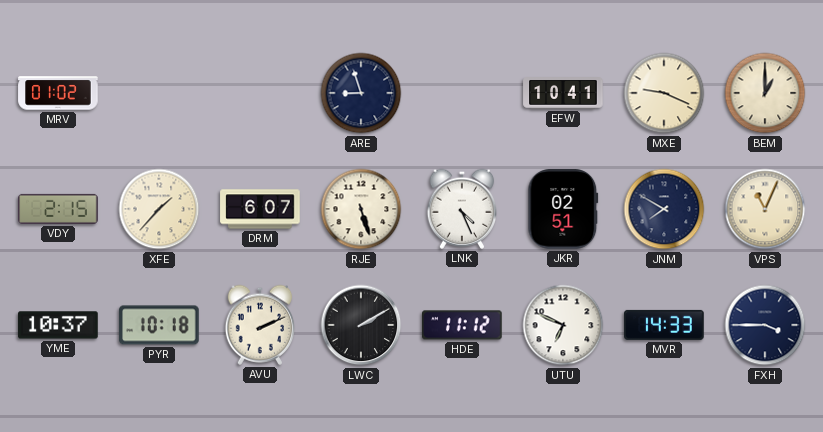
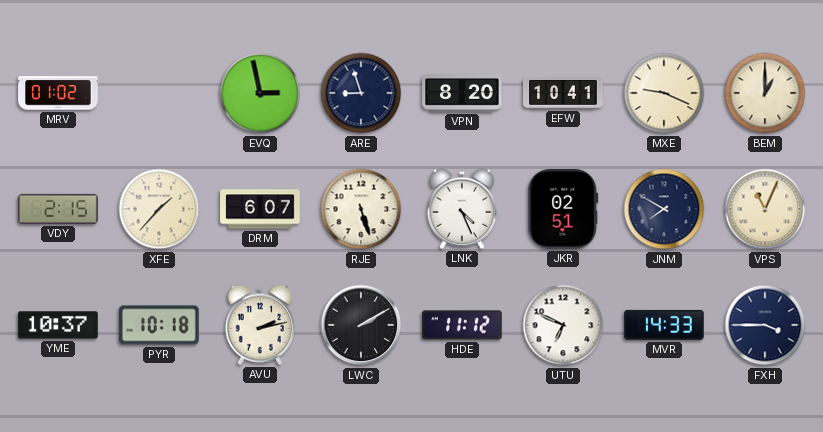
EVQ: none -> 2:58 (260, 93)
VPN: none -> 8:20 (462, 94)
AVU: 2:11 -> 2:13 (260, 325)
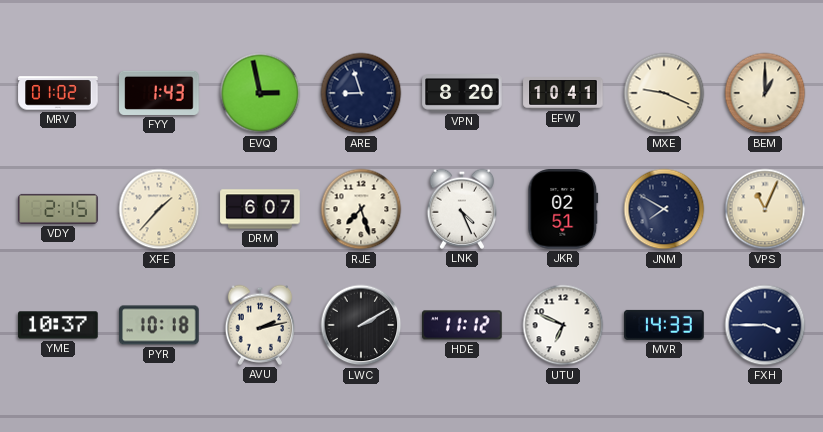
FYY: none -> 1:43 (159, 93)
RJE: 5:27 -> 7:27 (361, 209)
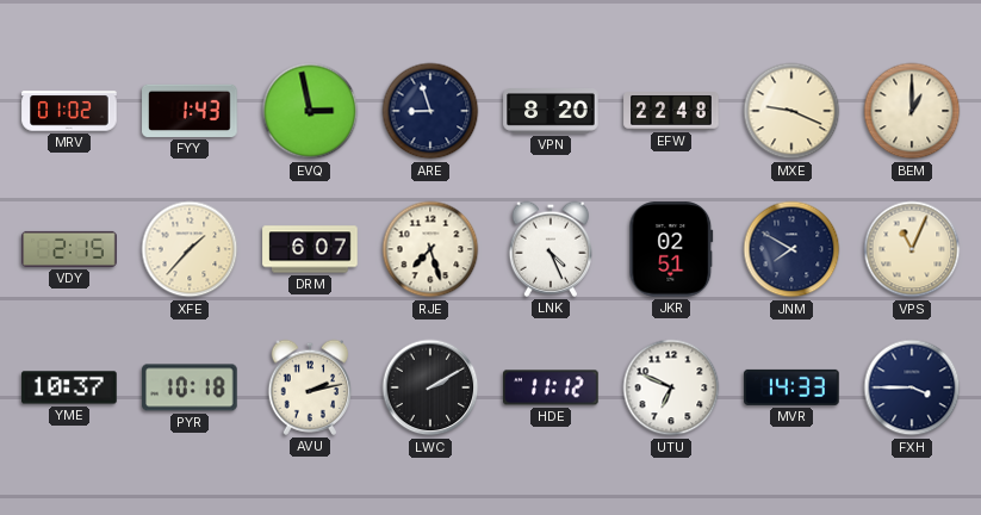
EFW: 10:41 -> 22:48 (671, 112)
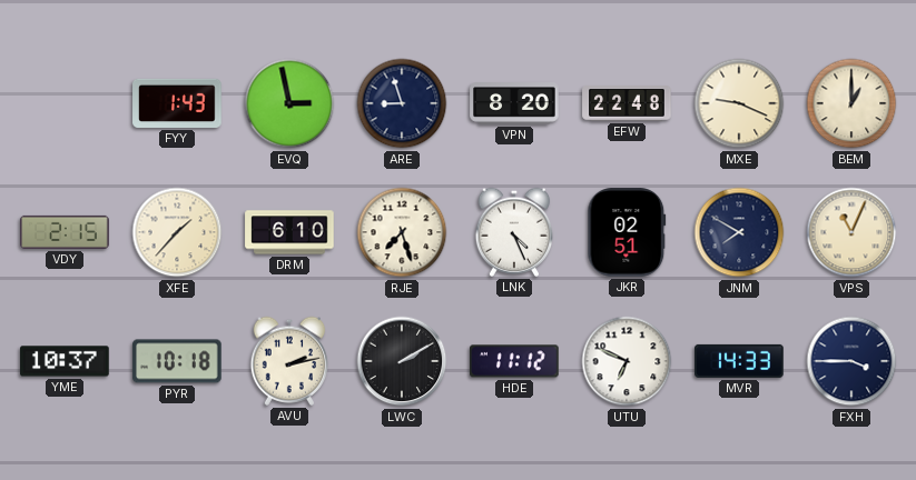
MRV: 01:02 -> none (69, 111)
DRM: 6:07 -> 6:10 (289, 232)
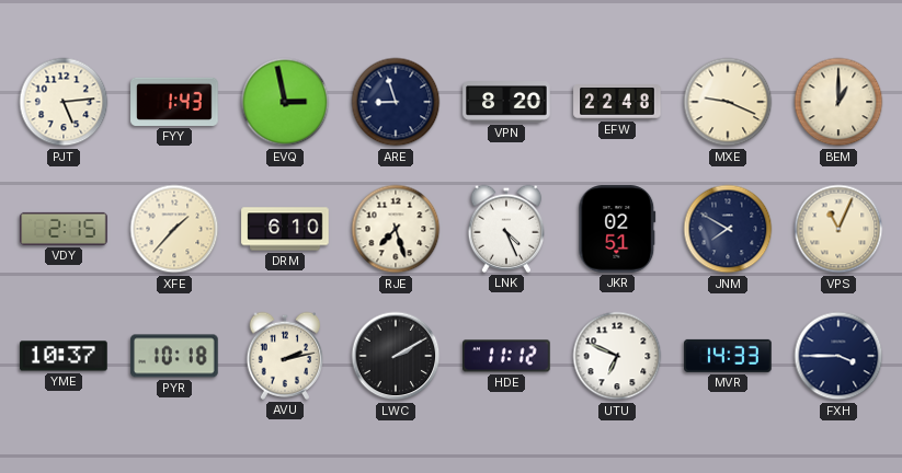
PJT: none -> 5:14 (64, 102)
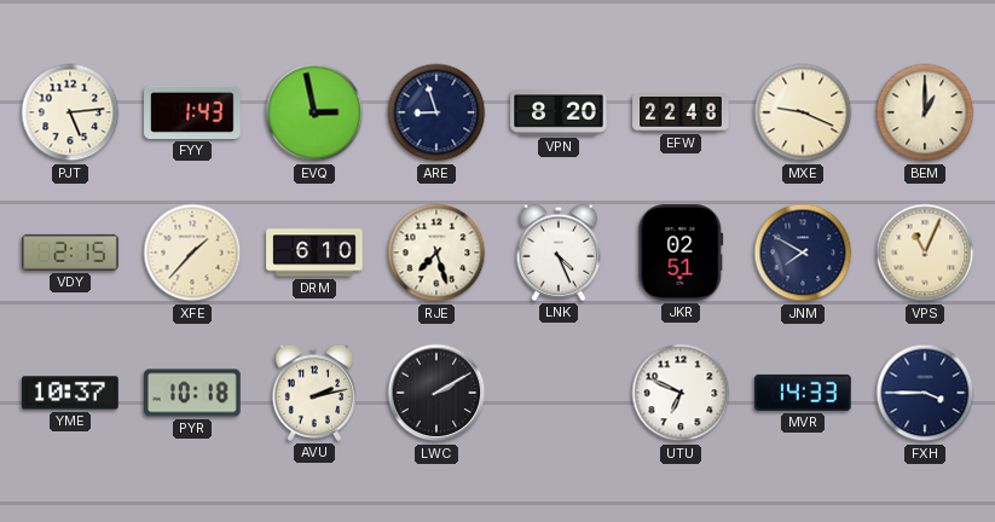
HDE: 11:12 -> none (507, 356)
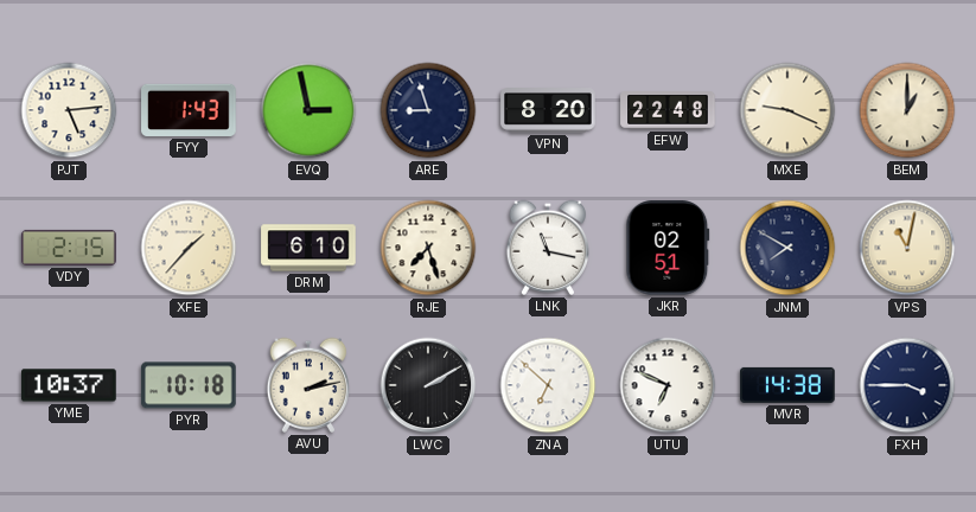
LNK: 4:26 -> 11:17 (548, 248)
VPS: 11:04 -> 11:02 (907, 248)
ZNA: none -> 6:52 (548, 385)
MVR: 14:33 -> 14:38 (787, 385)
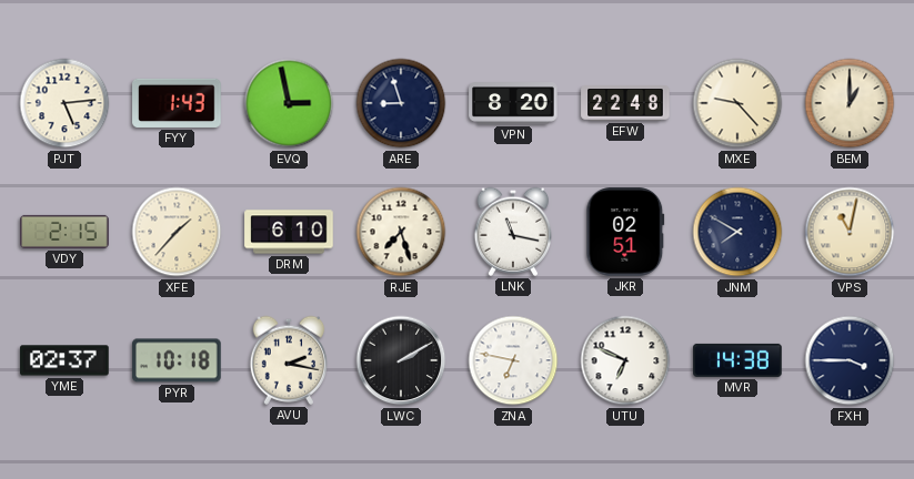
MXE: 9:19 -> 9:23 (737, 103)
YME: 10:37 -> 02:37 (64, 360)
AVU: 2:13 -> 2:17 (289, 360)
ZNA: 6:52 -> 6:47 (513, 360)
